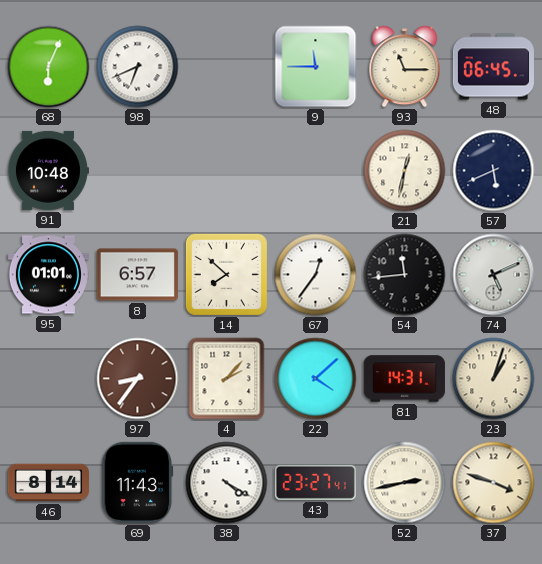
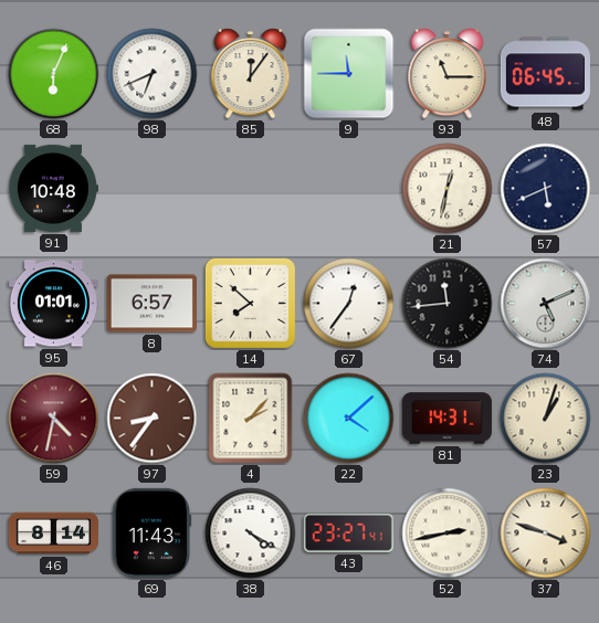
85: none -> 12:06 (251, 74)
59: none -> 4:32 (54, 419)
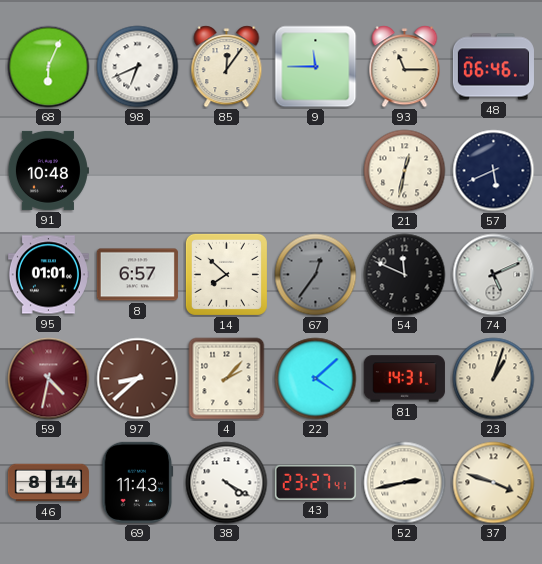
48: 06:45 -> 06:46 (493, 67)
67 dial: white -> grey (316, 275)
54: 11:44 -> 11:49 (405, 275)
97: 8:36 -> 8:38 (138, 379)
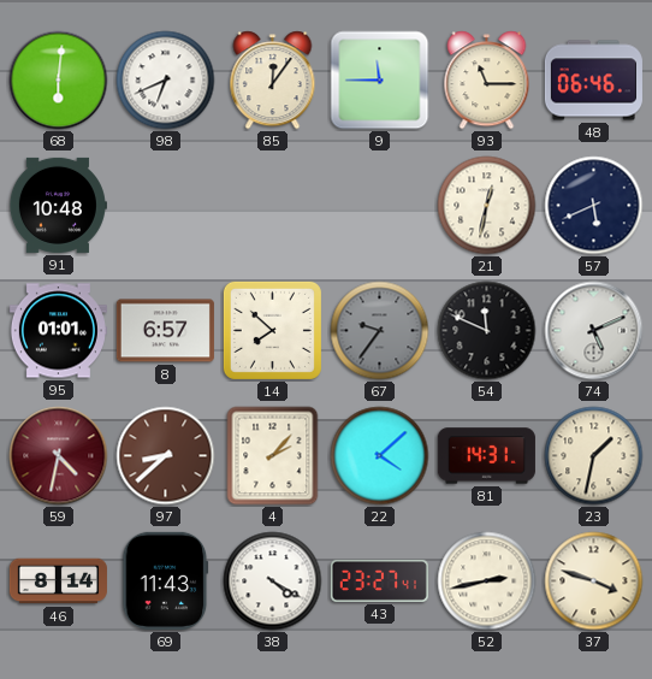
68: 6:04 -> 6:01 (59, 81)
67: 12:36 -> 9:36 (380, 331)
23: 1:03 -> 1:32 (594, 456)
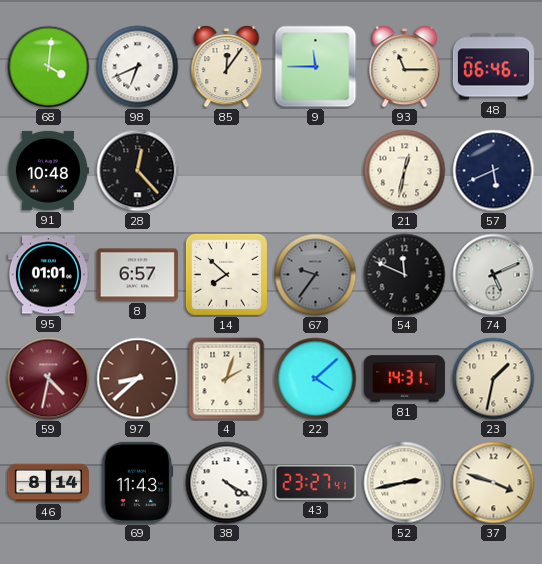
68: 6:01 -> 4:01 (49, 67)
28: none -> 12:23 (138, 171)
4: 2:07 -> 2:03 (227, 379)
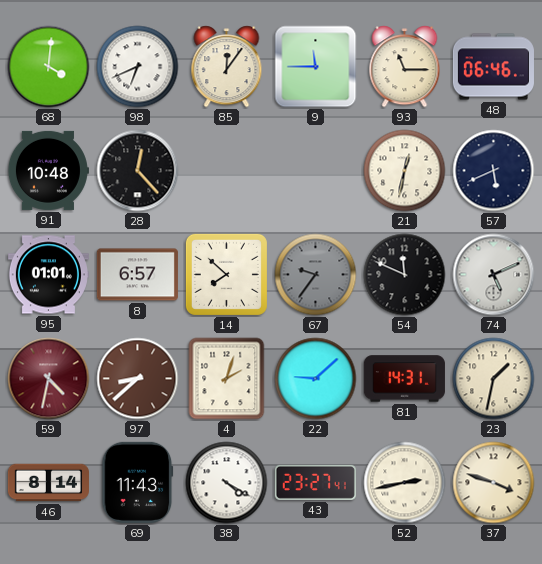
22: 4:08 -> 9:08 (316, 379)
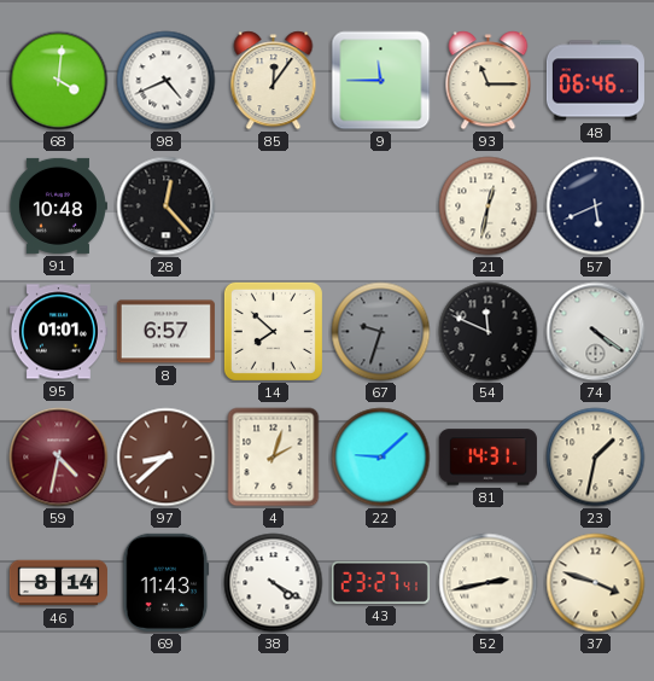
98: 6:41 -> 4:41 (167, 81)
67: 9:36 -> 9:33 (381, 332)
74: 5:11 -> 4:21 (596, 332)
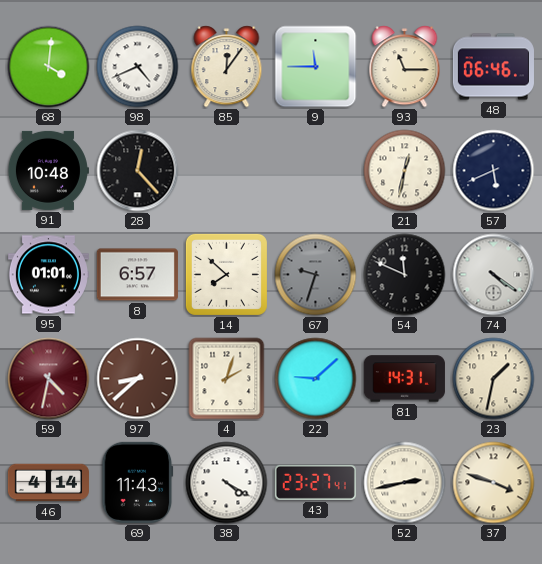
46: 8:14 -> 4:14 (48, 483)
